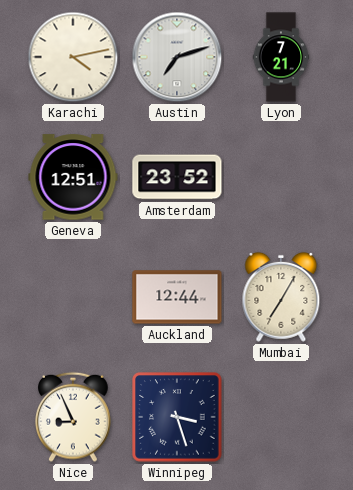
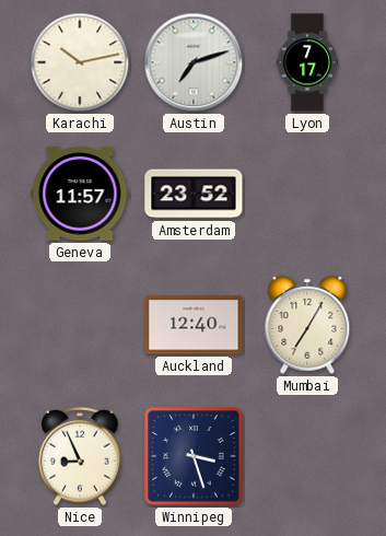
Karachi: 4:13 -> 10:13 (80, 62)
Lyon: 7:21 -> 7:17 (307, 62)
Geneva: 12:51 -> 11:57 (80, 194)
Auckland: 12:44 -> 12:40 (194, 325)
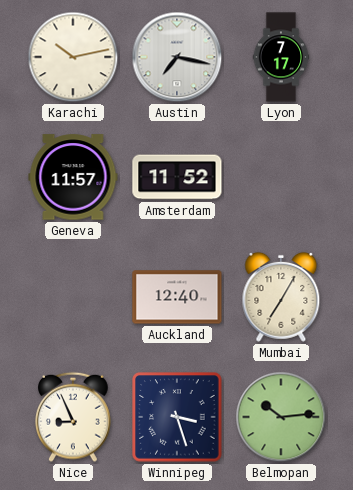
Austin: 7:12 -> 7:17 (177, 57)
Amsterdam: 23:52 -> 11:52 (177, 177)
Belmopan: none -> 10:14 (281, 417)
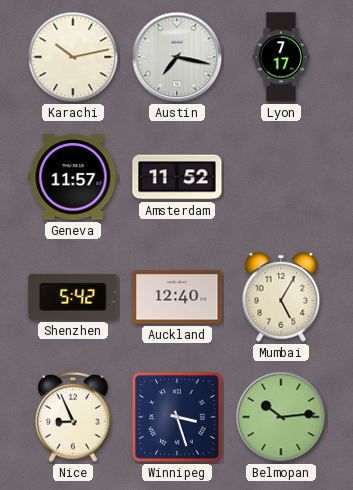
Shenzhen: none -> 5:42 (73, 297)
Mumbai: 7:05 -> 5:05 (281, 297)
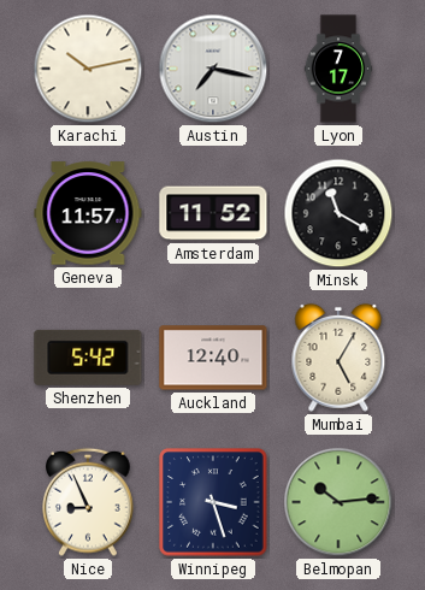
Minsk: none -> 11:20 (338, 213)
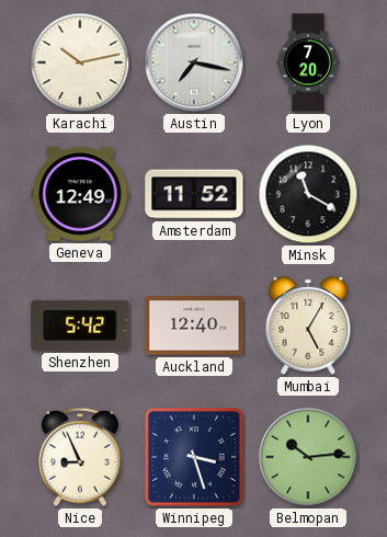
Lyon: 7:17 -> 7:20 (308, 62)
Geneva: 11:57 -> 12:49 (80, 194)
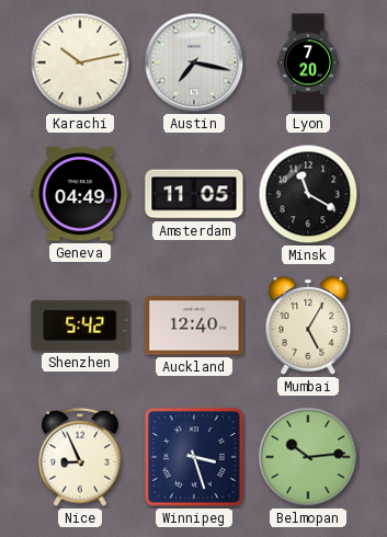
Geneva: 12:49 -> 04:49 (80, 194)
Amsterdam: 11:52 -> 11:05 (194, 194)
